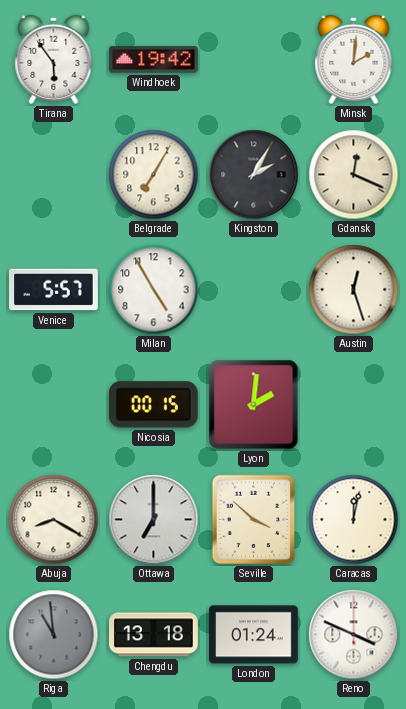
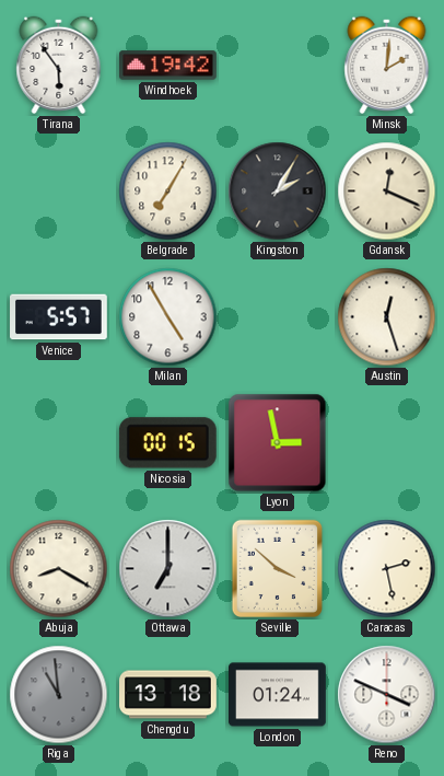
Lyon: 2:01 -> 2:58 (278, 443)
Caracas: 12:02 -> 2:28 (387, 569)
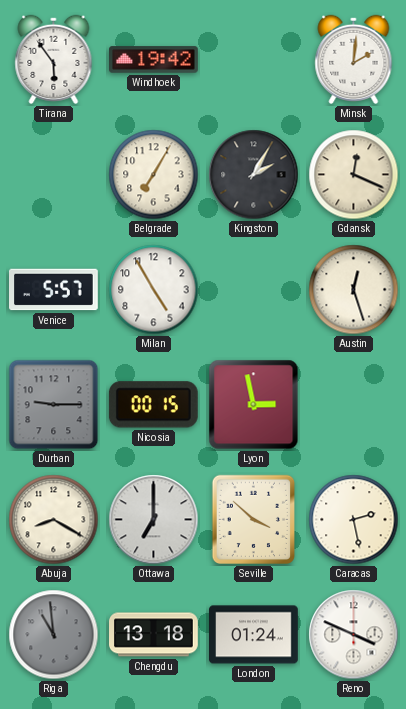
Durban: none -> 9:15 (54, 405)
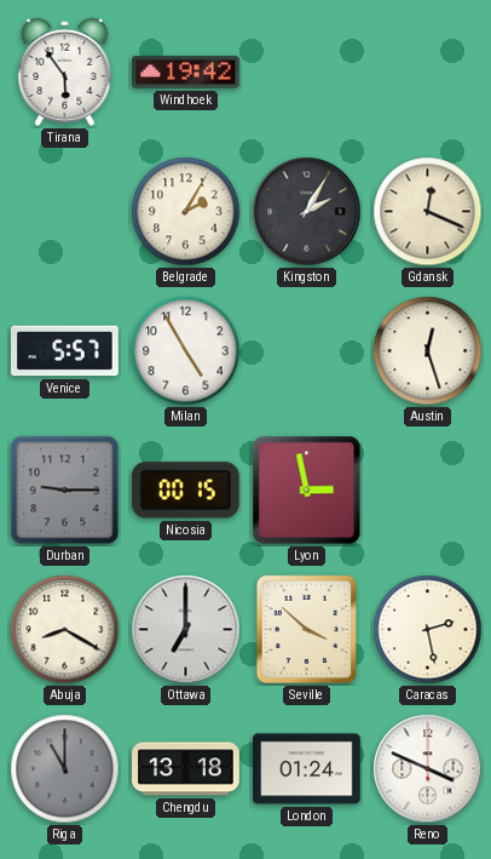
Minsk: 2:01 -> none (354, 59)
Belgrade: 7:05 -> 2:05 (186, 212)
Riga: 10:59 -> 11:00 (65, 769)
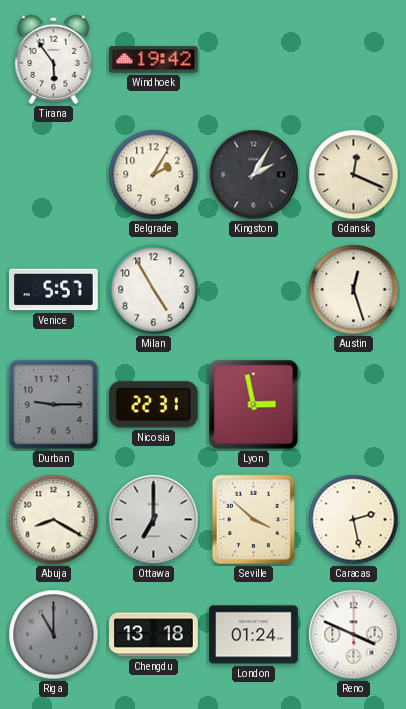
Nicosia: 00:15 -> 22:31 (153, 405)
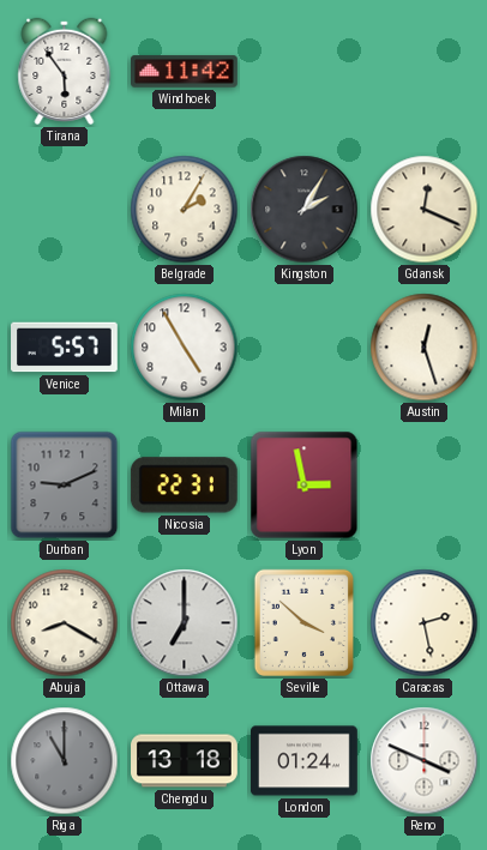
Windhoek: 19:42 -> 11:42 (185, 72)
Durban: 9:15 -> 9:11 (65, 486)
